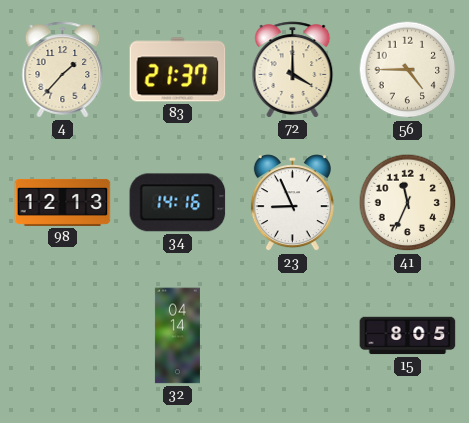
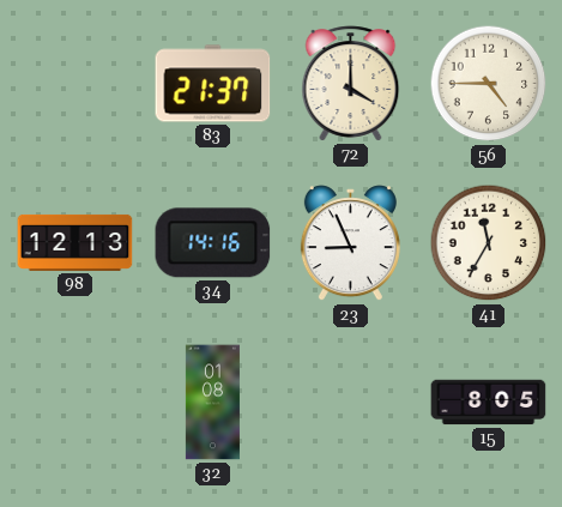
4: 1:37 -> none (63, 70)
41: 11:34 -> 11:35 (489, 243)
32: 04:14 -> 01:08 (212, 403)
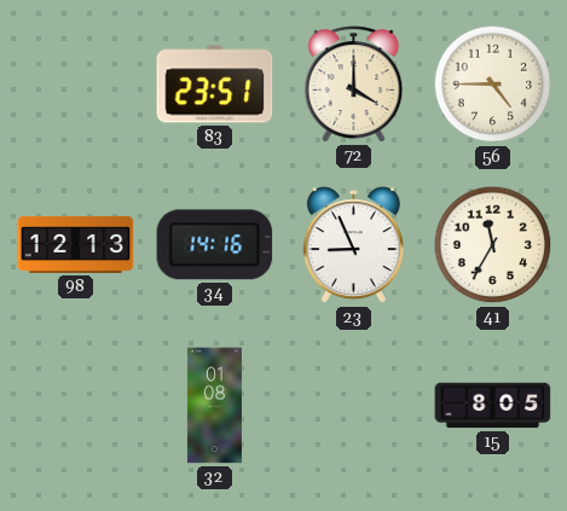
83: 21:37 -> 23:51 (215, 85)
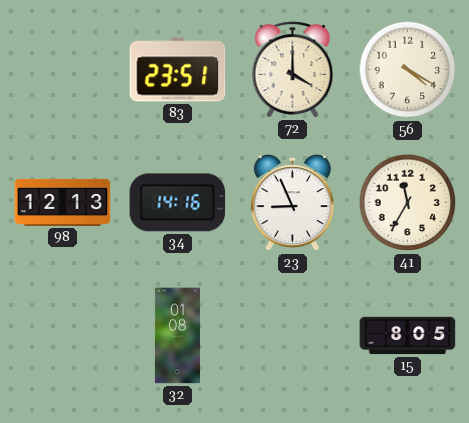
56: 4:45 -> 4:20 (408, 70)
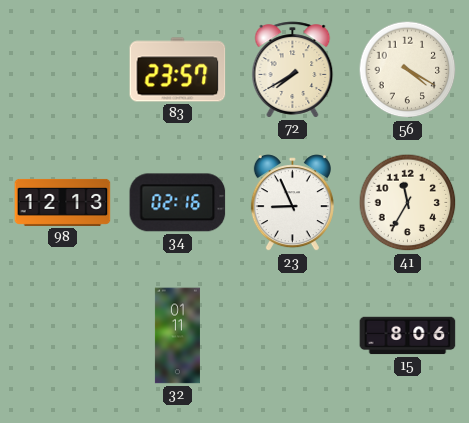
83: 23:51 -> 23:57 (178, 70)
72: 4:00 -> 7:40 (293, 70)
34: 14:16 -> 02:16 (178, 203)
32: 01:08 -> 01:11 (177, 336)
15: 8:05 -> 8:06 (408, 336)
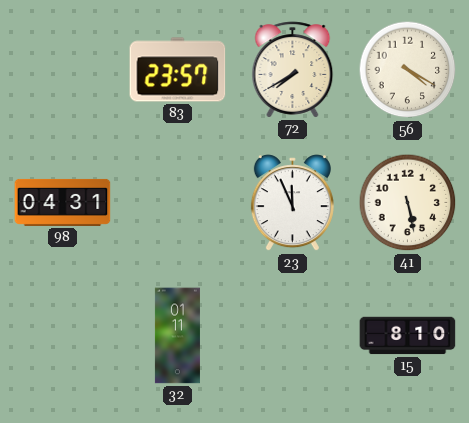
98: 12:13 -> 04:31 (63, 202)
34: 02:16 -> none (178, 203)
23: 8:56 -> 11:56 (292, 203)
41: 11:35 -> 5:28 (408, 203)
15: 8:06 -> 8:10 (408, 336)
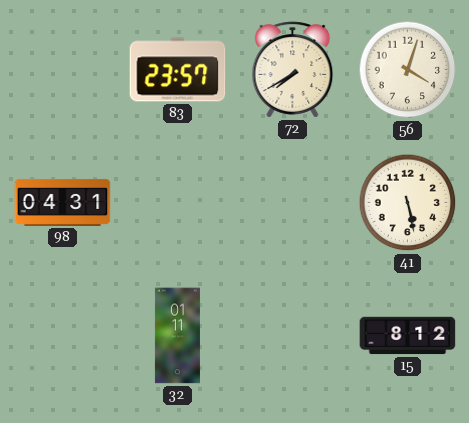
56: 4:20 -> 4:03 (408, 70)
23: 11:56 -> none (292, 203)
15: 8:10 -> 8:12 (408, 336)
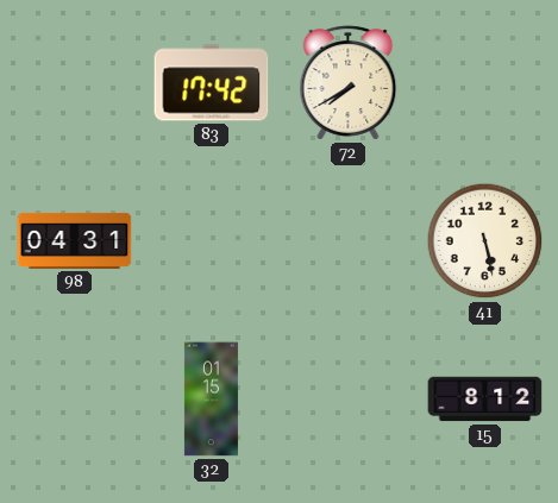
83: 23:57 -> 17:42 (212, 83)
56: 4:03 -> none (408, 70)
32: 01:11 -> 01:15 (211, 400)
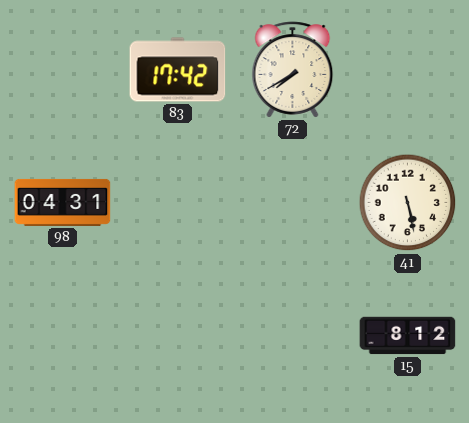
32: 01:15 -> none (211, 400)
